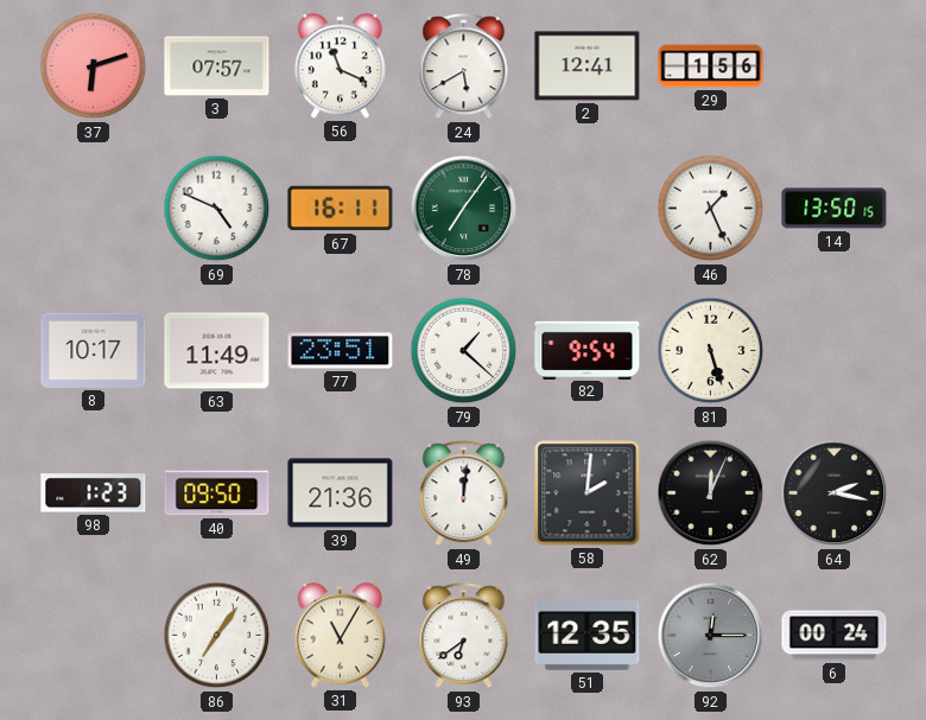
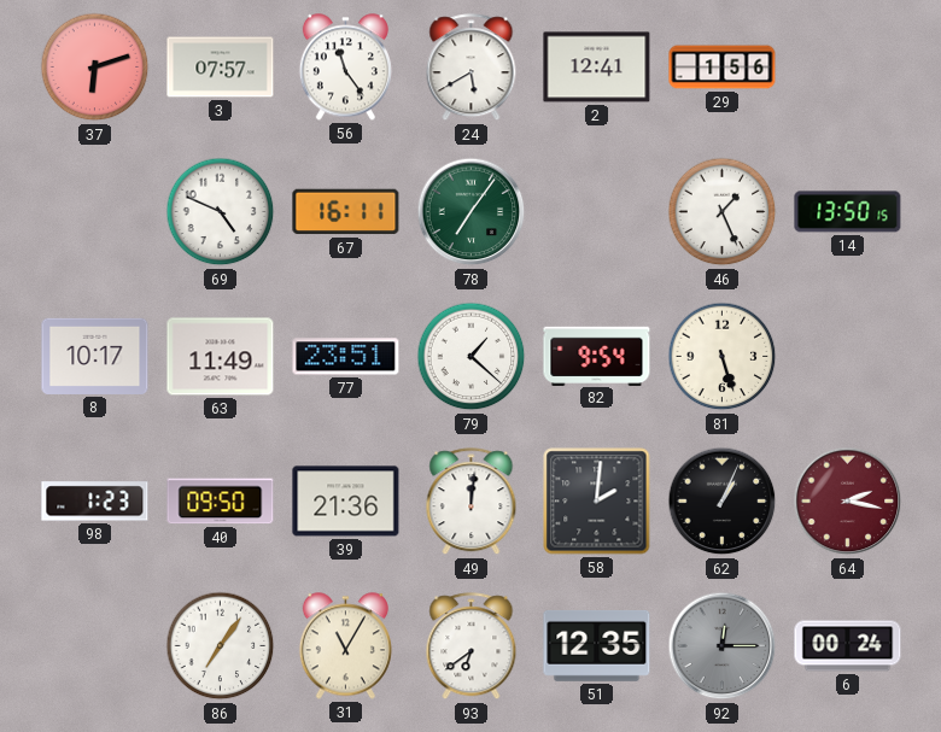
56: 11:19 -> 11:24 (345, 68)
62: 12:04 -> 1:04 (723, 502)
64 dial: black -> burgundy (848, 502)
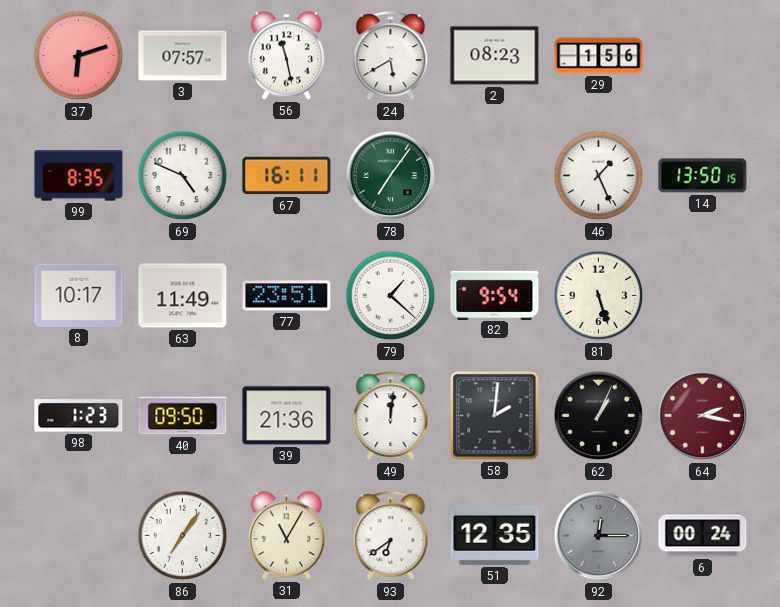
56: 11:24 -> 11:28 (286, 56)
2: 12:41 -> 08:23 (495, 56)
99: none -> 8:35 (79, 176)
